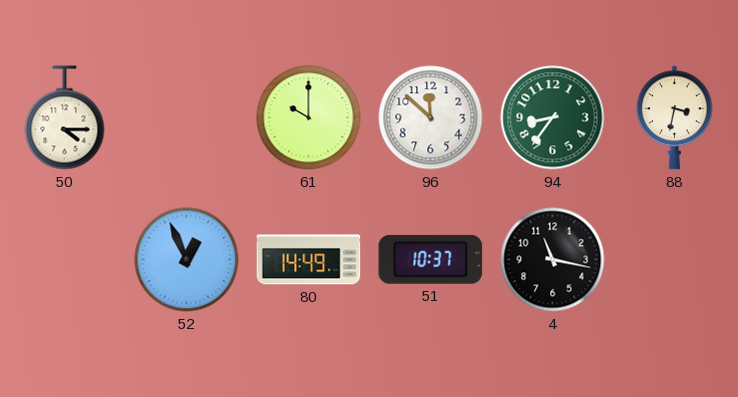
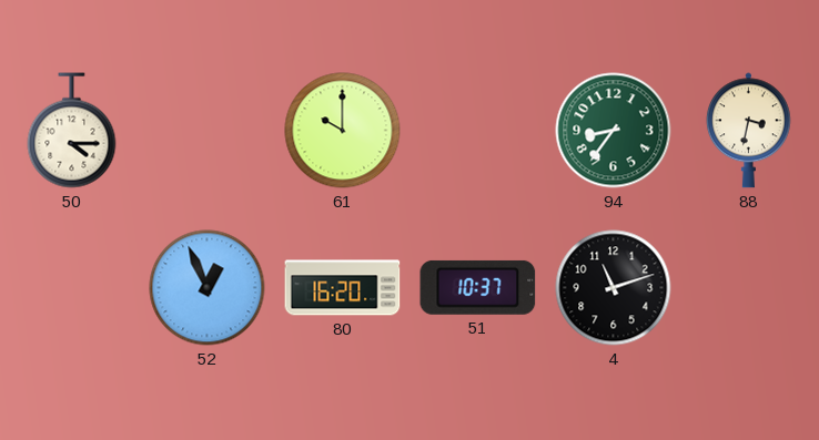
96: 11:52 -> none (431, 118)
80: 14:49 -> 16:20 (343, 288)
4: 11:17 -> 11:12 (614, 288)
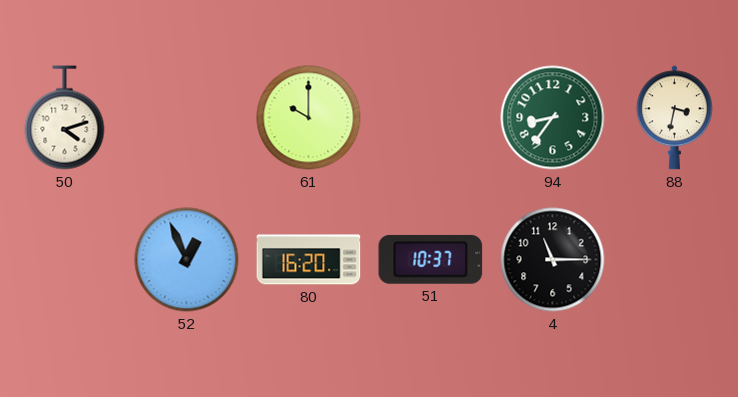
50: 4:15 -> 4:12 (65, 118)
4: 11:12 -> 11:15 (553, 260)
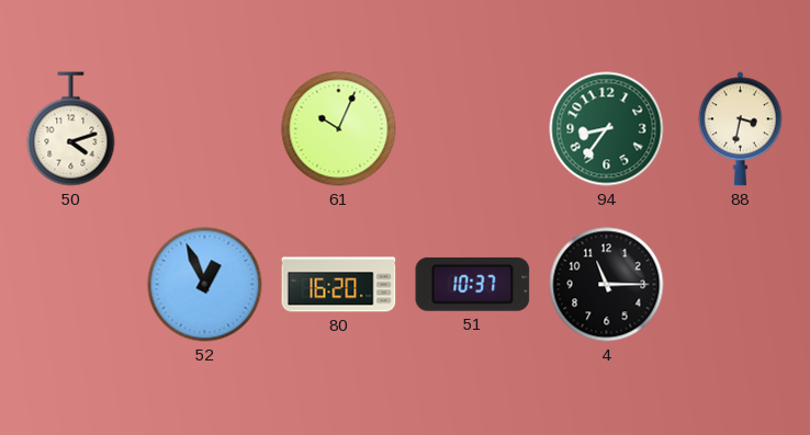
61: 10:00 -> 10:04 (339, 129)
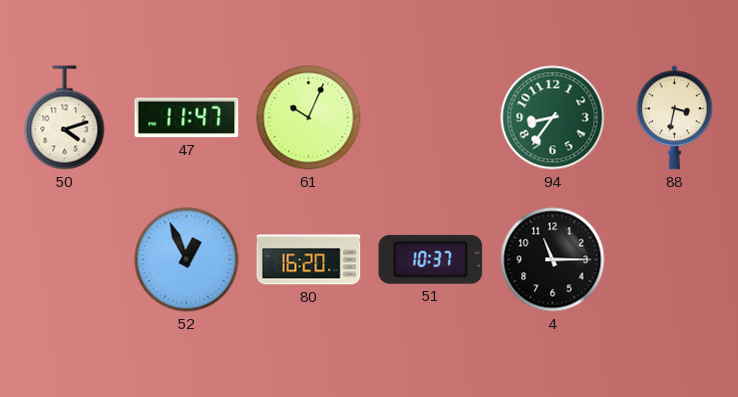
47: none -> 11:47 (187, 118)
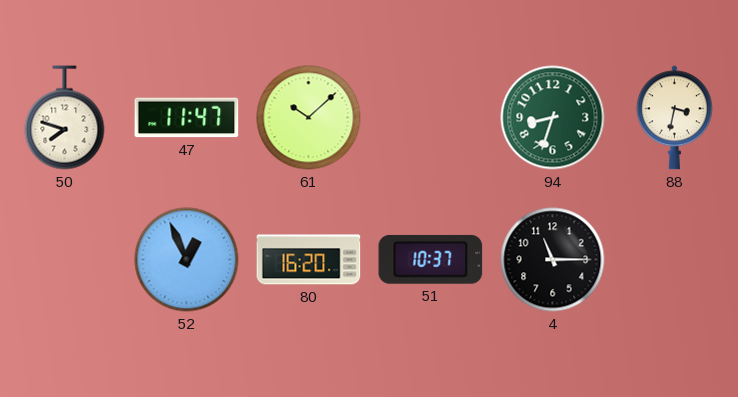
50: 4:12 -> 7:48 (65, 118)
61: 10:04 -> 10:08 (309, 118)
94: 8:36 -> 8:33 (553, 118)
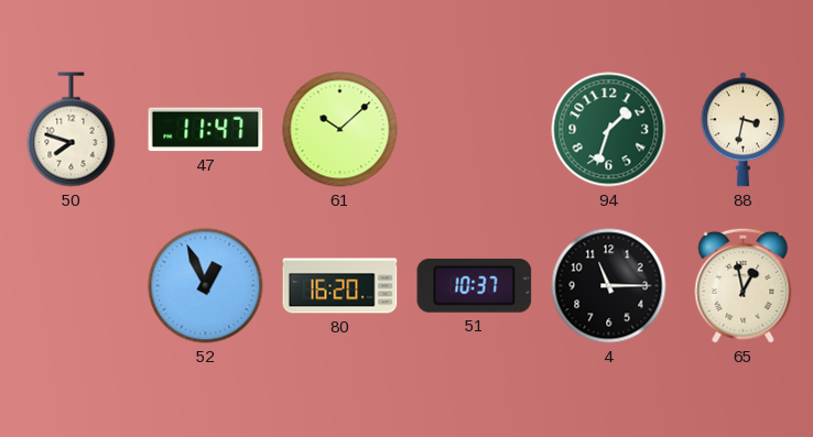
94: 8:33 -> 1:33 (609, 130)
65: none -> 12:58 (744, 285)
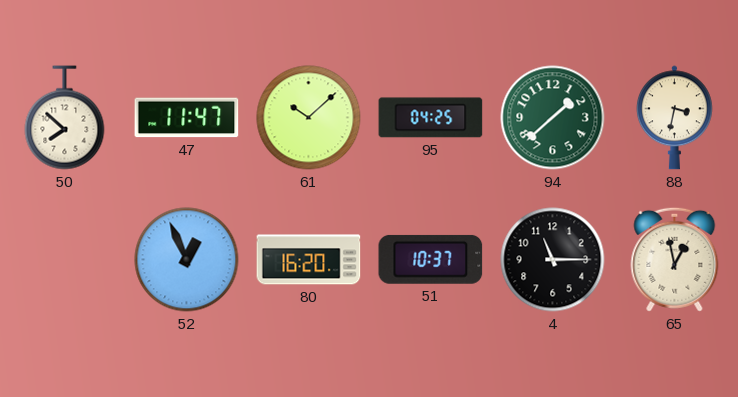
50: 7:48 -> 7:52 (65, 118)
95: none -> 04:25 (431, 118)
94: 1:33 -> 1:38 (553, 118)
